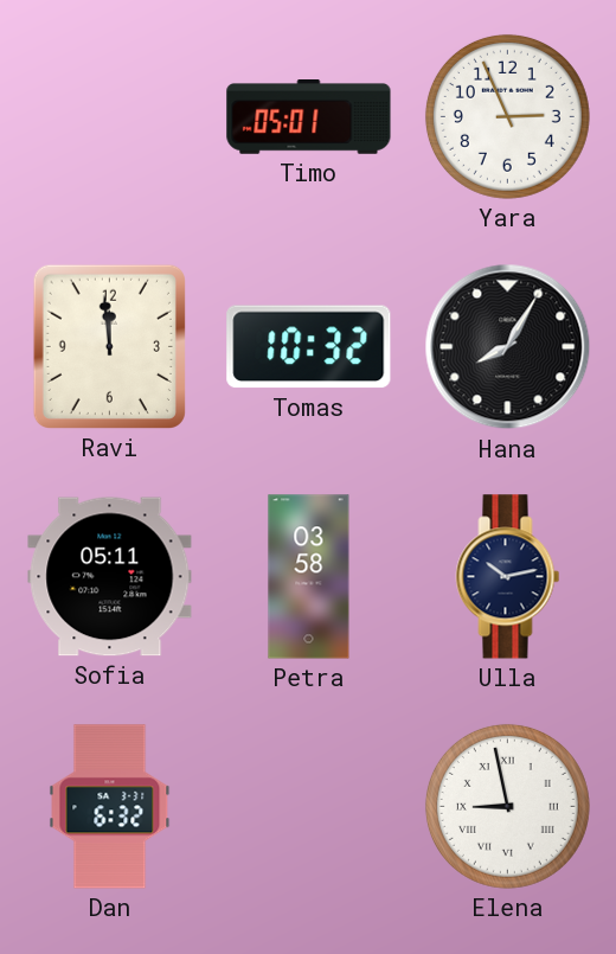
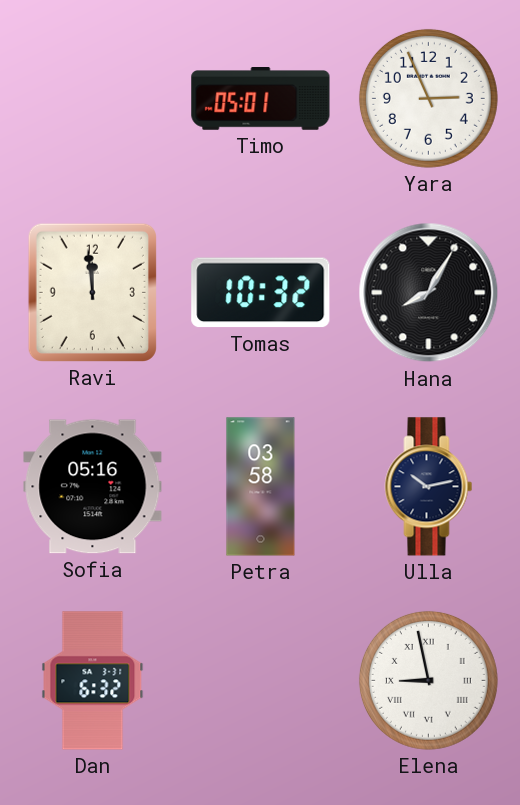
Sofia: 05:11 -> 05:16 (93, 487)
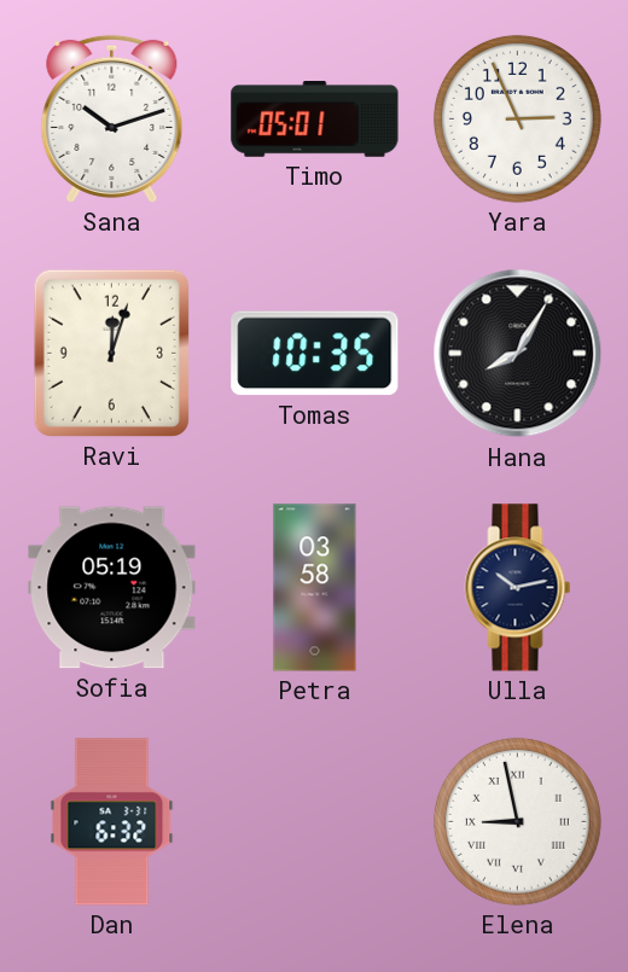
Sana: none -> 10:12 (112, 118)
Ravi: 11:59 -> 12:03 (111, 353)
Tomas: 10:32 -> 10:35 (315, 354)
Sofia: 05:16 -> 05:19 (112, 588)
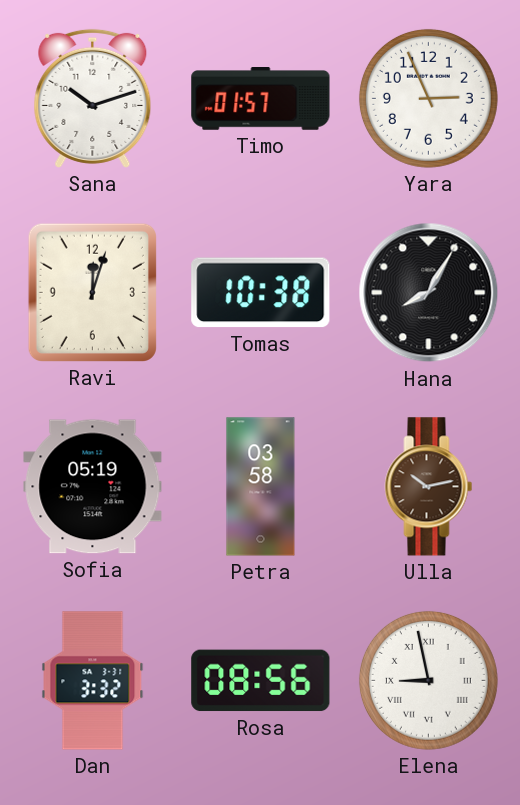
Timo: 05:01 -> 01:57 (261, 99)
Tomas: 10:35 -> 10:38 (261, 293)
Ulla dial: navy -> brown (429, 487)
Dan: 6:32 -> 3:32 (93, 681)
Rosa: none -> 08:56 (261, 681)
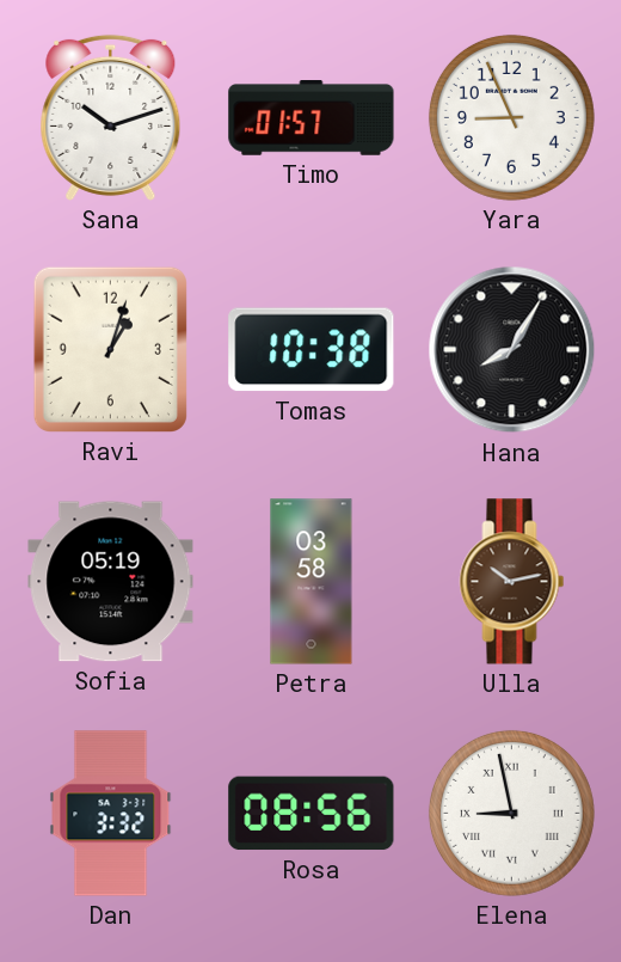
Yara: 2:56 -> 8:56 (511, 117)
Ravi: 12:03 -> 1:03 (110, 349)
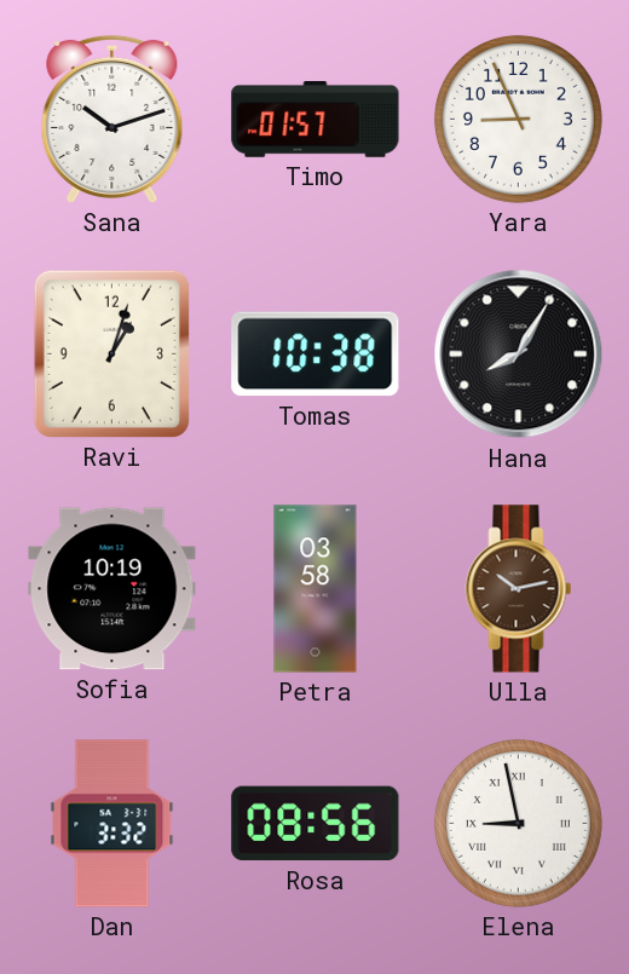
Sofia: 05:19 -> 10:19 (112, 589)
